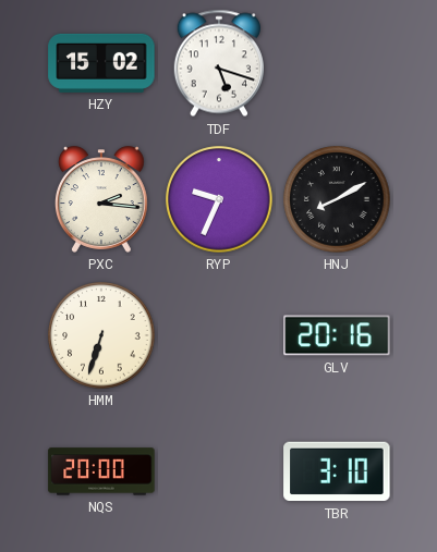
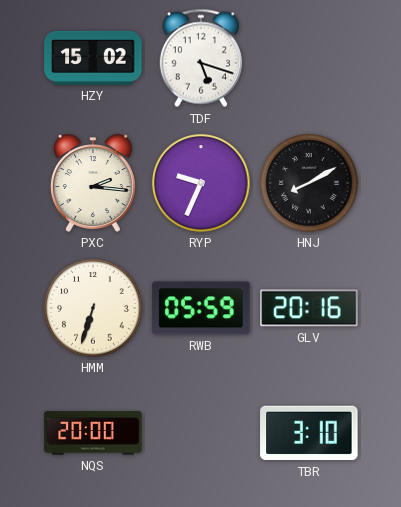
RWB: none -> 05:59 (201, 308)
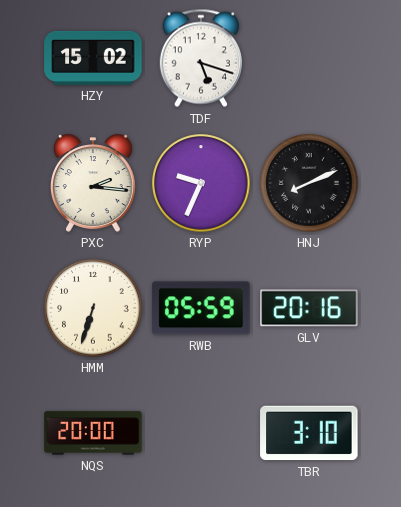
HNJ: 8:10 -> 8:11 (309, 183)
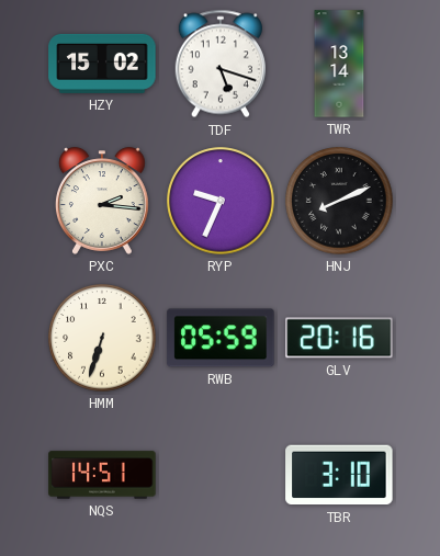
TWR: none -> 13:14 (339, 64)
NQS: 20:00 -> 14:51 (102, 475)
